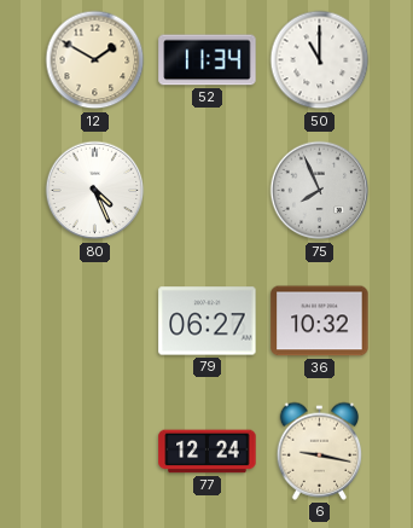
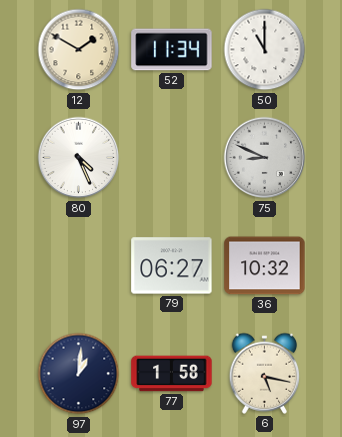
75: 7:56 -> 8:49 (265, 158)
97: none -> 1:01 (79, 374)
77: 12:24 -> 1:58 (172, 374)
6: 9:17 -> 5:17 (265, 373)
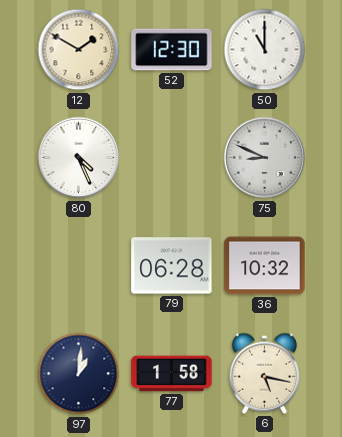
52: 11:34 -> 12:30 (172, 50)
79: 06:27 -> 06:28 (172, 266)
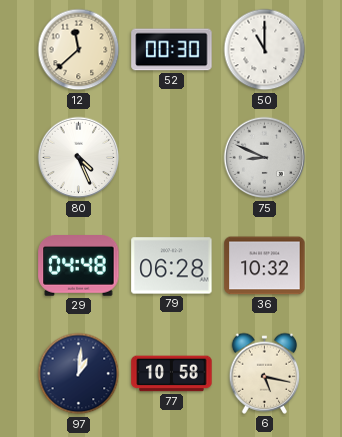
12: 1:50 -> 11:38 (79, 50)
52: 12:30 -> 00:30 (172, 50)
29: none -> 04:48 (79, 266)
77: 1:58 -> 10:58 (172, 374)
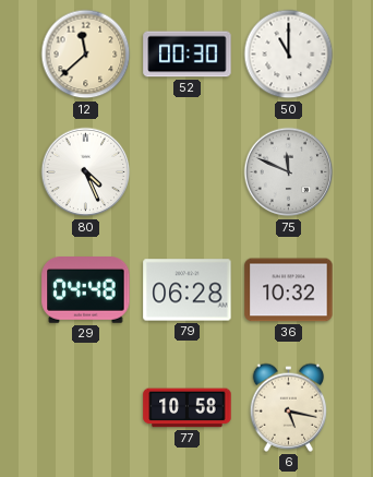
75: 8:49 -> 11:49 (289, 172)
97: 1:01 -> none (79, 374)
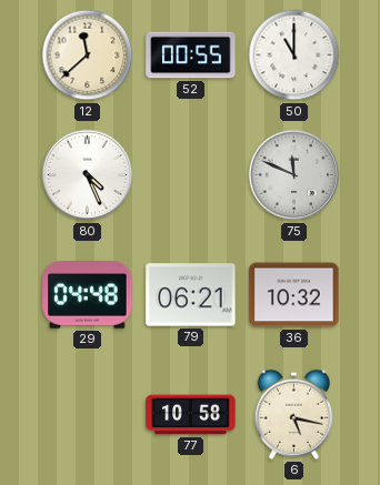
52: 00:30 -> 00:55 (191, 55)
79: 06:28 -> 06:21 (191, 295)
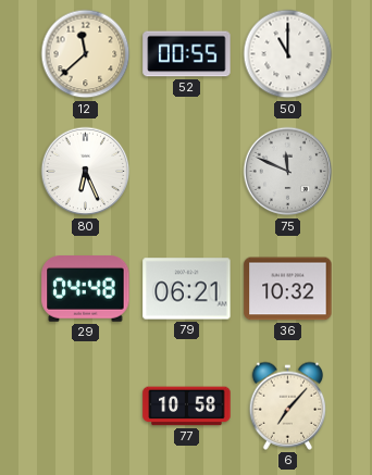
80: 4:26 -> 6:26 (86, 172)
6: 5:17 -> 7:07 (288, 405)
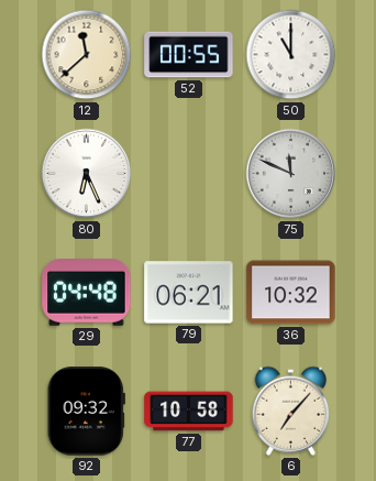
92: none -> 09:32 (86, 412)
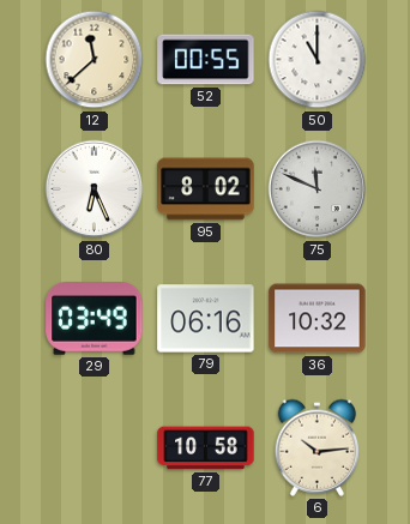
95: none -> 8:02 (206, 189)
29: 04:48 -> 03:49 (95, 319)
79: 06:21 -> 06:16 (206, 319)
92: 09:32 -> none (86, 412)
6: 7:07 -> 10:14 (318, 447)
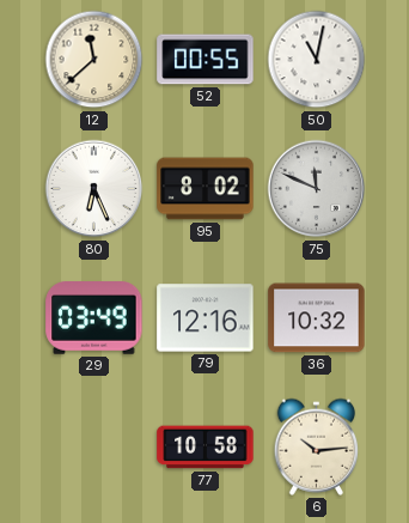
50: 11:00 -> 11:02 (317, 60)
79: 06:16 -> 12:16 (206, 318)
